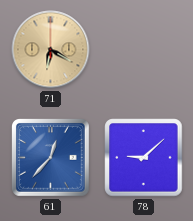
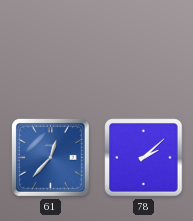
71: 6:20 -> none (51, 50)
78: 9:08 -> 2:08 (144, 158)
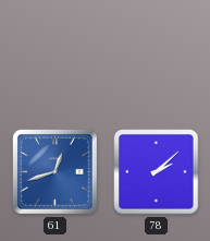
61: 12:37 -> 12:42 (55, 172)
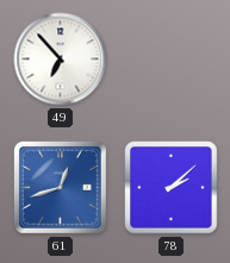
49: none -> 6:53 (61, 60)
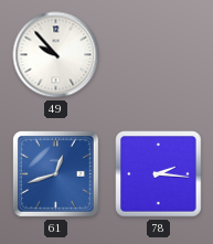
49: 6:53 -> 9:53 (56, 55)
78: 2:08 -> 2:16 (159, 174)
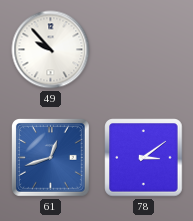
78: 2:16 -> 3:09 (144, 158)
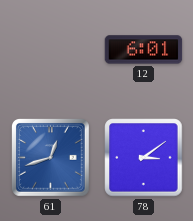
49: 9:53 -> none (51, 50)
12: none -> 6:01 (144, 50)
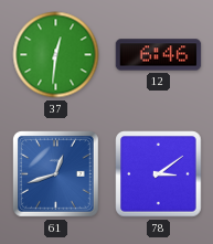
37: none -> 12:31 (56, 55)
12: 6:01 -> 6:46 (159, 55)
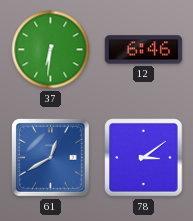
37: 12:31 -> 6:31 (51, 50)
61: 12:42 -> 12:40 (51, 158)
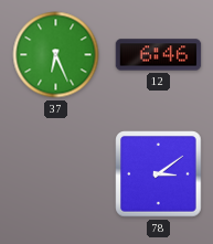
37: 6:31 -> 6:26 (56, 55)
61: 12:40 -> none (51, 158)
